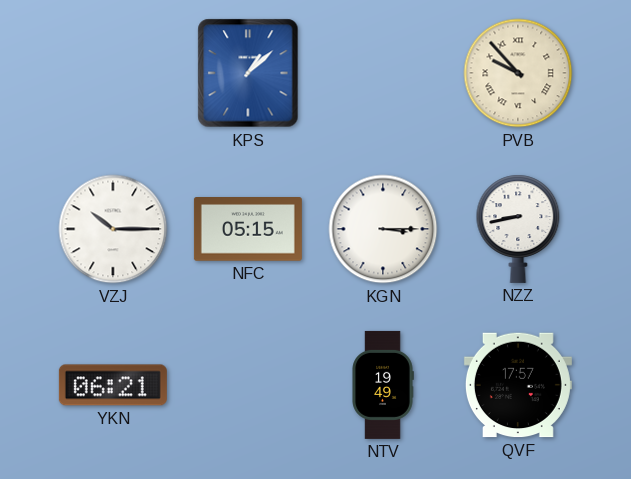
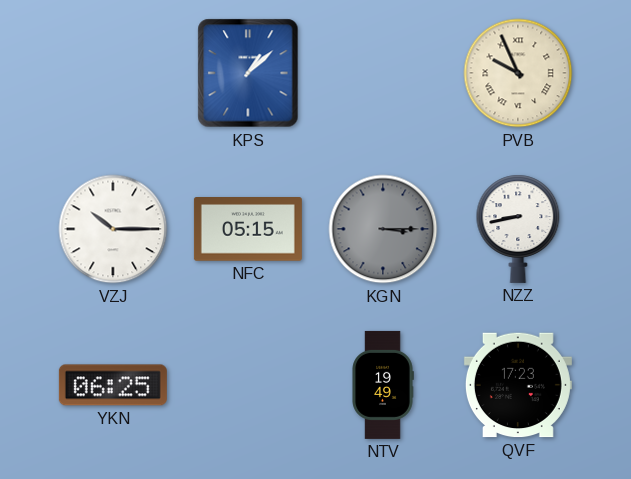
PVB: 9:53 -> 9:56 (518, 73)
KGN dial: white -> grey (383, 229)
YKN: 06:21 -> 06:25 (113, 385)
QVF: 17:57 -> 17:23 (518, 385)
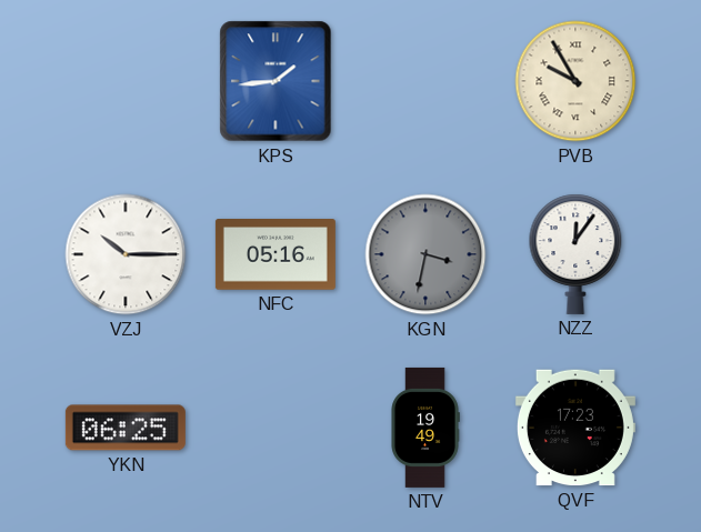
KPS: 1:08 -> 1:44 (276, 81)
PVB: 9:56 -> 9:55 (575, 81)
NFC: 05:15 -> 05:16 (276, 254)
KGN: 3:15 -> 3:32 (425, 254)
NZZ: 8:43 -> 12:06 (575, 254)
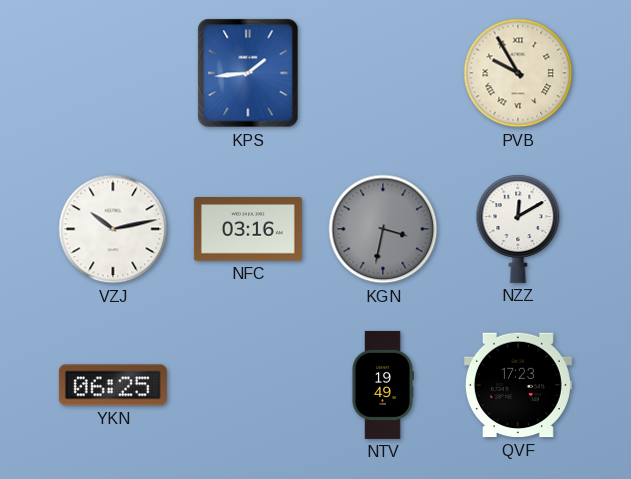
VZJ: 10:15 -> 10:13 (113, 229)
NFC: 05:16 -> 03:16 (248, 229)
NZZ: 12:06 -> 12:10 (518, 229)
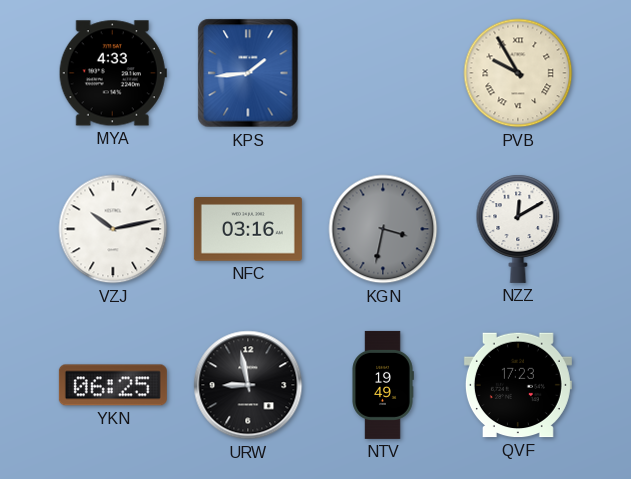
MYA: none -> 4:33 (113, 73)
URW: none -> 8:58 (248, 385)
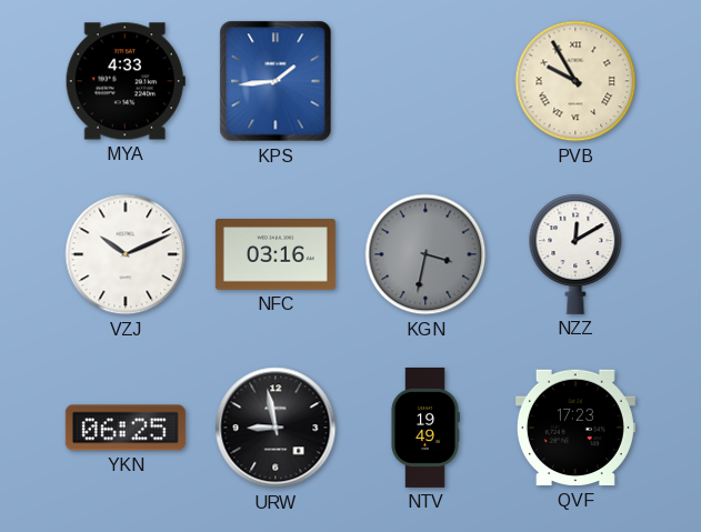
VZJ: 10:13 -> 10:11 (126, 254)
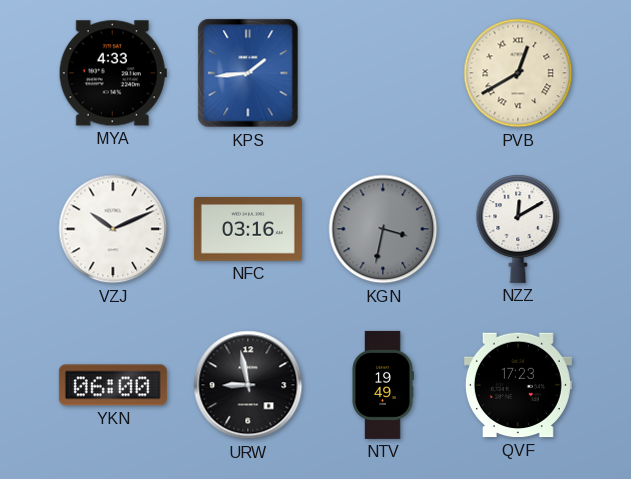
PVB: 9:55 -> 12:40 (518, 73)
YKN: 06:25 -> 06:00 (113, 385)
